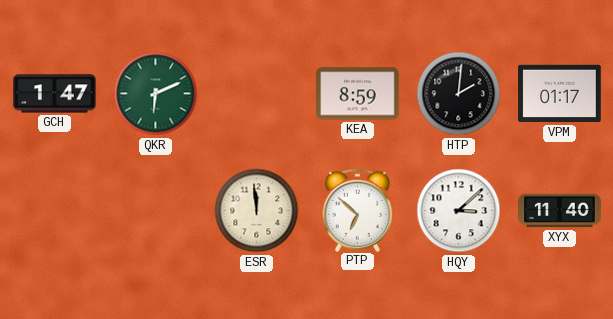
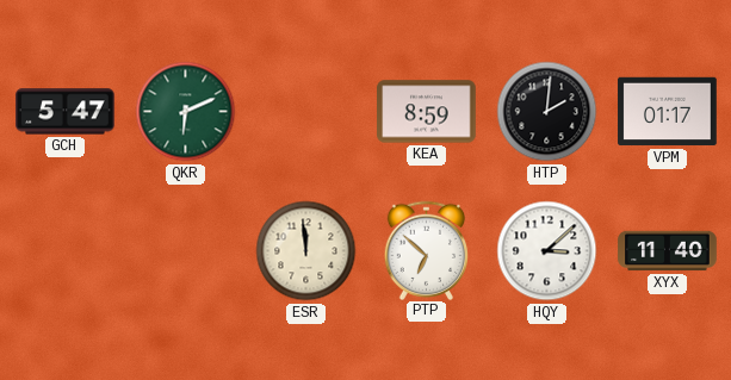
GCH: 1:47 -> 5:47 (66, 112)
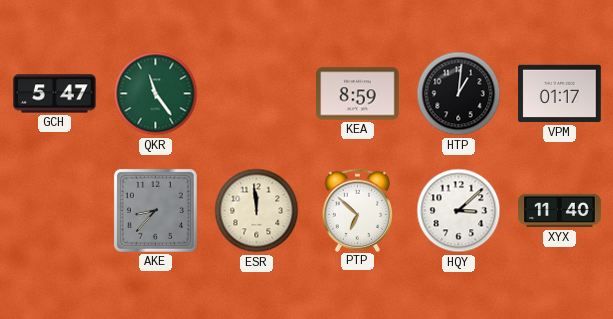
QKR: 6:11 -> 11:24 (156, 94)
HTP: 2:01 -> 1:01 (459, 94)
AKE: none -> 8:37 (155, 210)
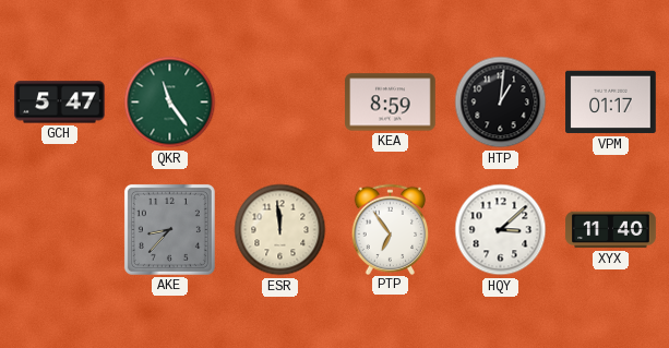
PTP: 6:52 -> 6:54 (391, 229)
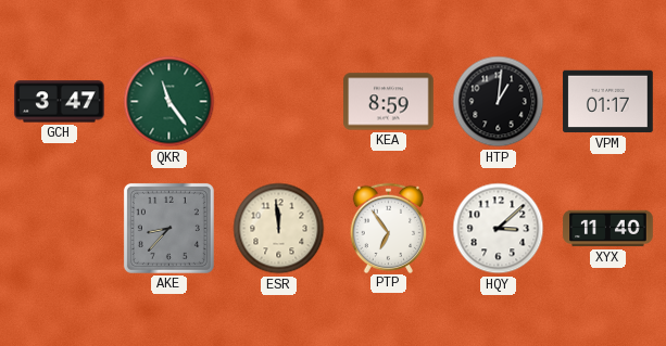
GCH: 5:47 -> 3:47 (60, 102)
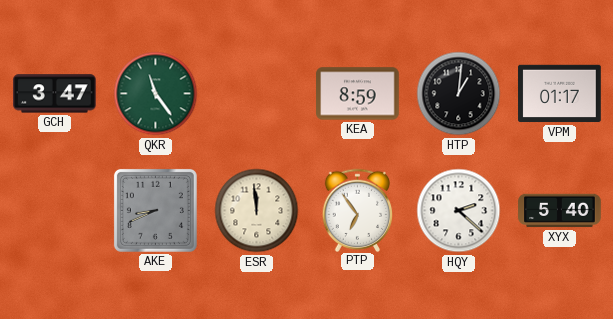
AKE: 8:37 -> 8:41 (155, 210)
HQY: 3:08 -> 2:22 (459, 211)
XYX: 11:40 -> 5:40 (560, 211)
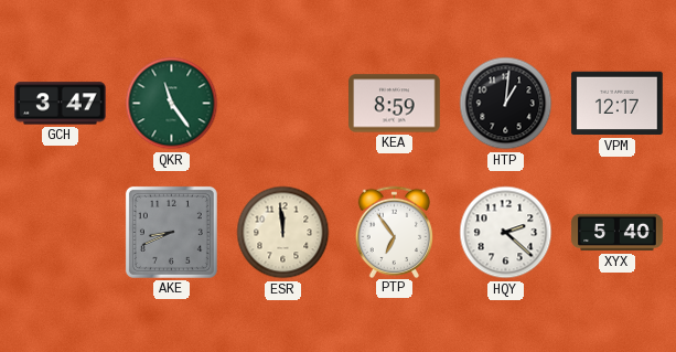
VPM: 01:17 -> 12:17 (618, 104)
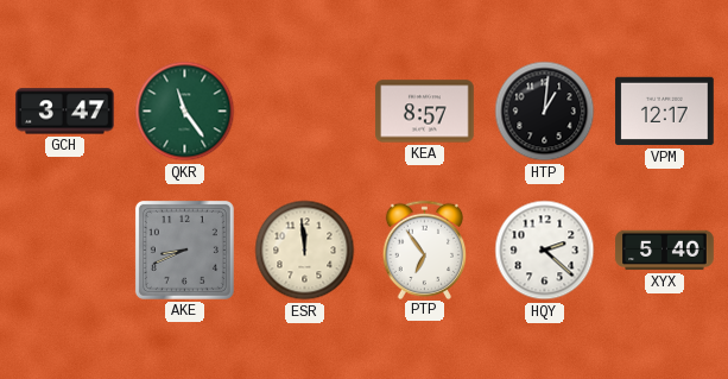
KEA: 8:59 -> 8:57 (425, 112)
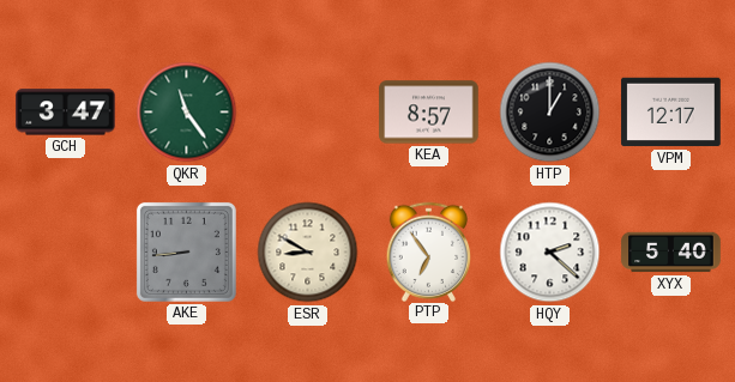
HTP: 1:01 -> 1:00 (550, 113)
AKE: 8:41 -> 8:44 (186, 251)
ESR: 11:59 -> 8:50 (308, 253)
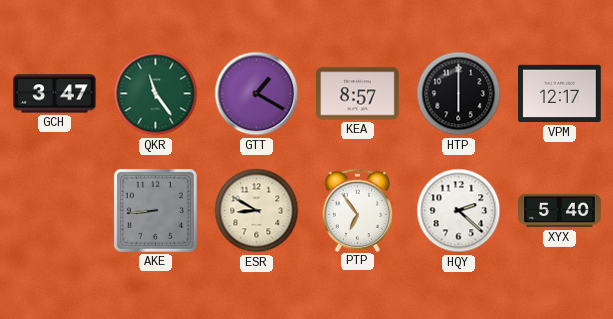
GTT: none -> 1:20 (257, 94)
HTP: 1:00 -> 6:00 (459, 94)
